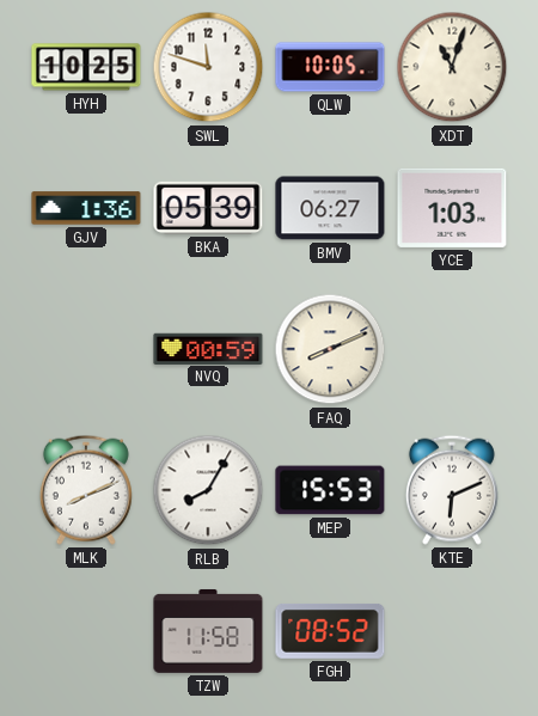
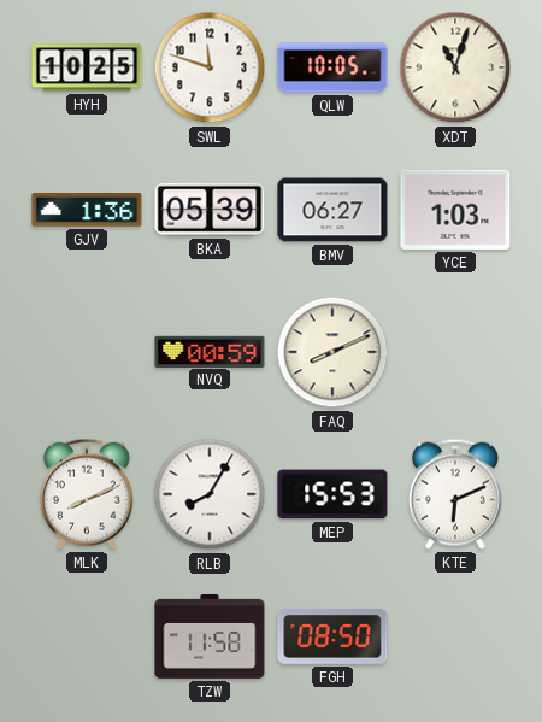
FGH: 08:52 -> 08:50 (332, 636)
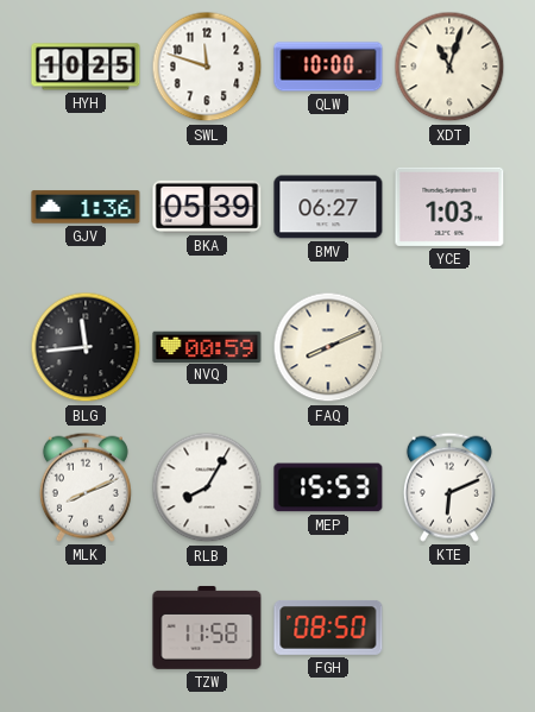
QLW: 10:05 -> 10:00 (328, 67)
BLG: none -> 11:44 (86, 347)
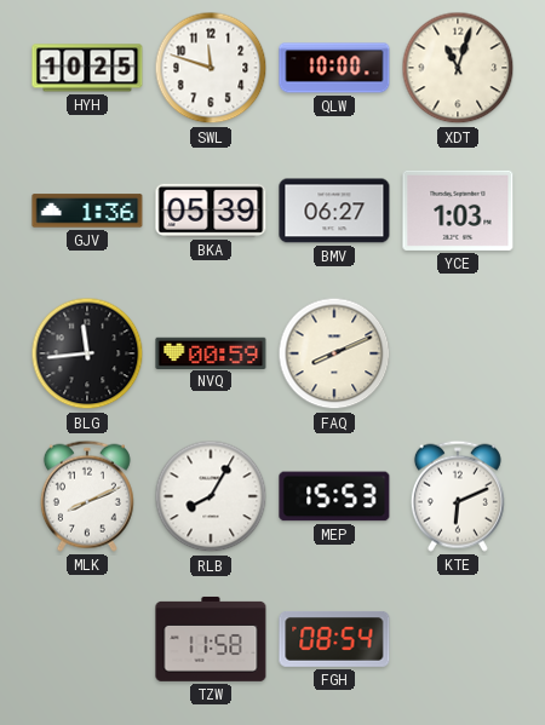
FGH: 08:50 -> 08:54 (334, 639)
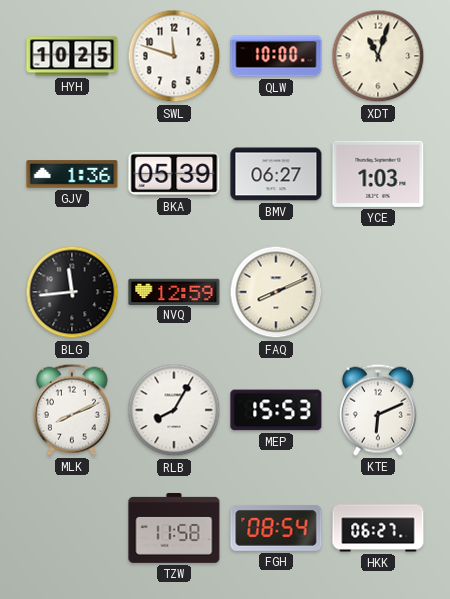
NVQ: 00:59 -> 12:59 (174, 291)
HKK: none -> 06:27 (378, 528)
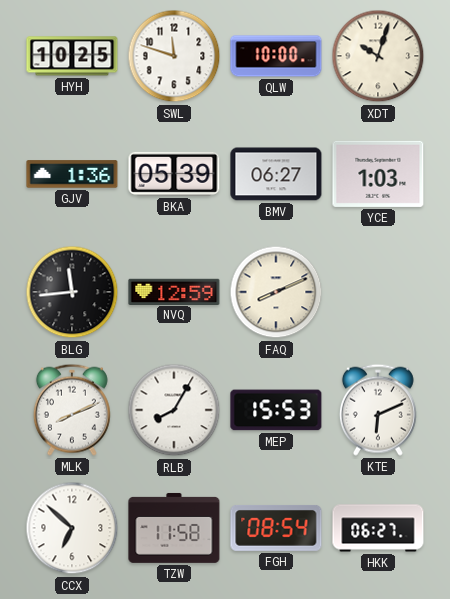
XDT: 11:03 -> 10:03 (378, 56)
CCX: none -> 6:52 (72, 528)
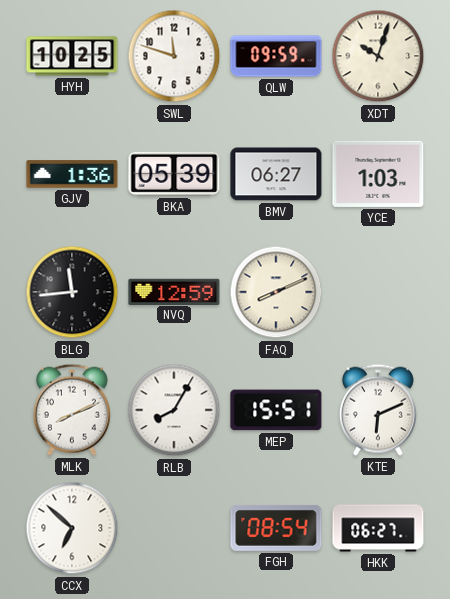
QLW: 10:00 -> 09:59 (276, 56)
MEP: 15:53 -> 15:51 (276, 410)
TZW: 11:58 -> none (174, 528)
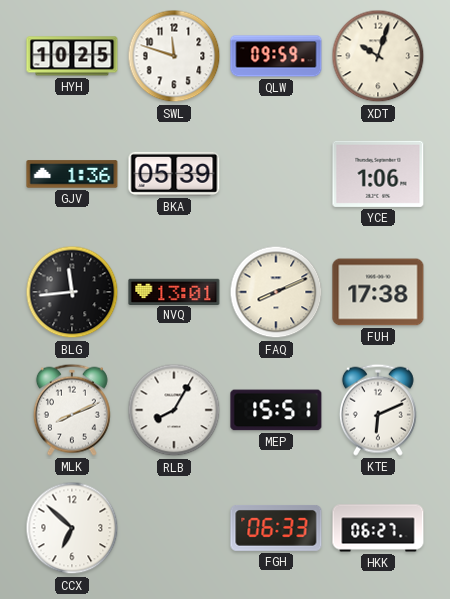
BMV: 06:27 -> none (276, 174)
YCE: 1:03 -> 1:06 (378, 174)
NVQ: 12:59 -> 13:01 (174, 291)
FUH: none -> 17:38 (378, 292)
FGH: 08:54 -> 06:33 (276, 528)
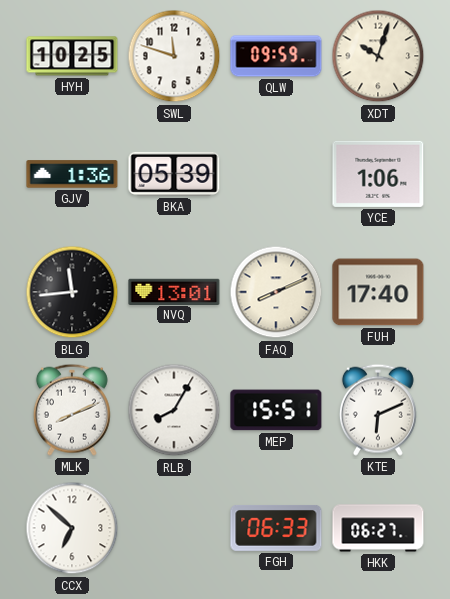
FUH: 17:38 -> 17:40 (378, 292)
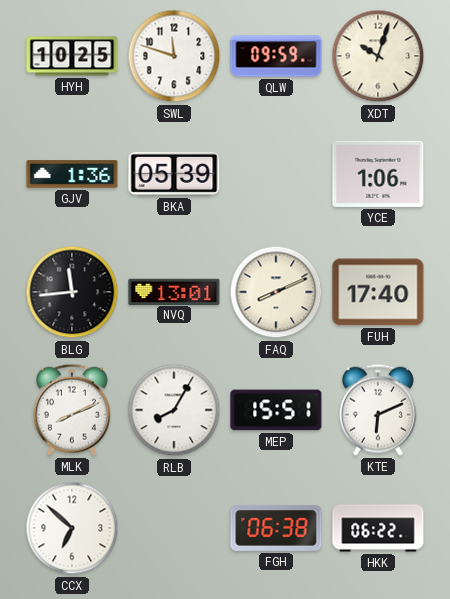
FGH: 06:33 -> 06:38 (276, 528)
HKK: 06:27 -> 06:22 (378, 528)
